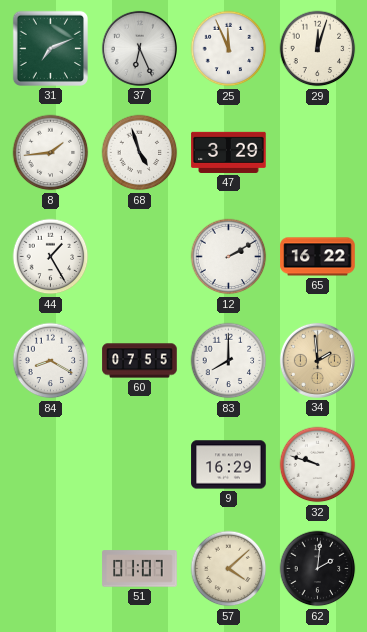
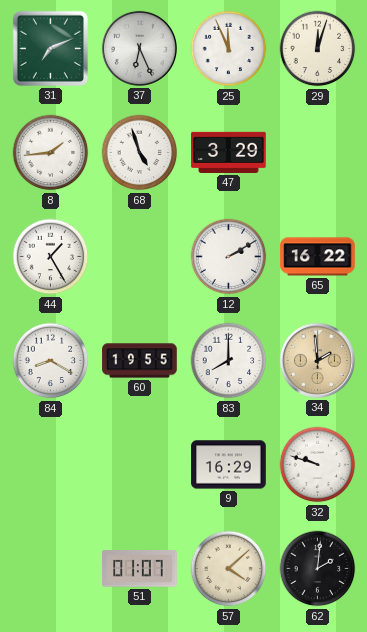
60: 07:55 -> 19:55 (140, 361)
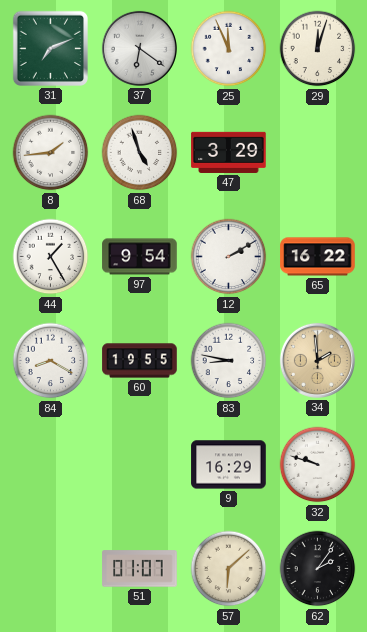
37: 6:26 -> 6:21 (139, 48)
97: none -> 9:54 (140, 257)
83: 8:00 -> 8:47 (229, 361)
57: 4:08 -> 6:08 (229, 569)
62: 2:01 -> 2:06 (318, 569)
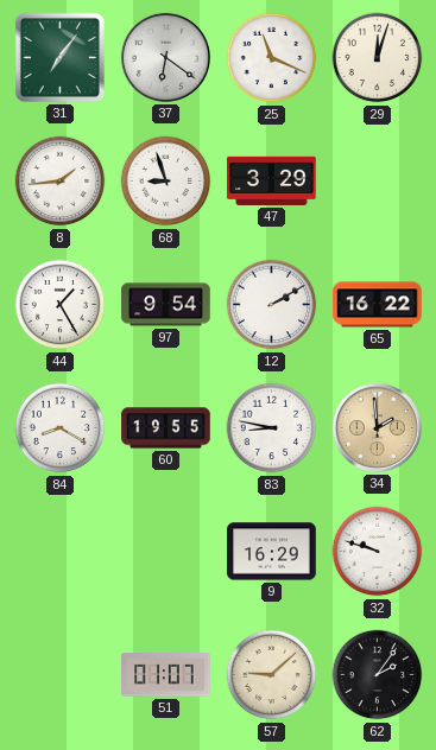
31: 7:11 -> 7:06 (59, 57)
25: 11:56 -> 11:19 (272, 58)
68: 4:57 -> 8:57 (166, 182)
57: 6:08 -> 9:08 (272, 675)
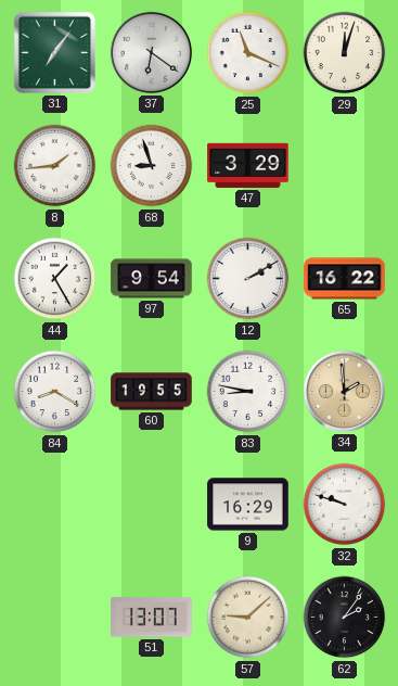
51: 01:07 -> 13:07 (152, 618)
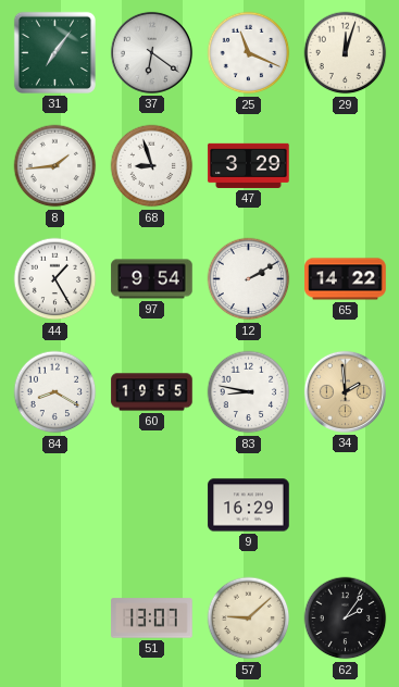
65: 16:22 -> 14:22 (346, 279)
32: 9:48 -> none (345, 505)
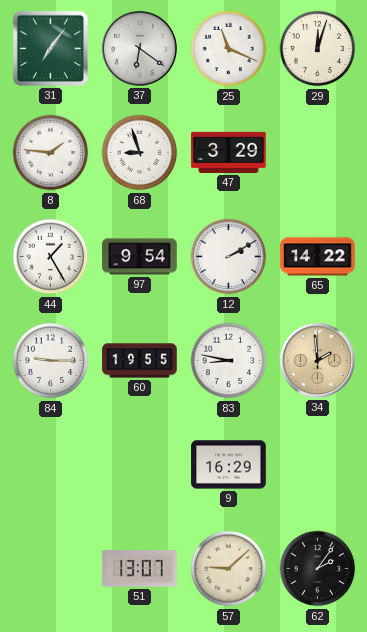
8: 1:44 -> 1:46 (51, 153)
84: 8:20 -> 9:15 (51, 361)
